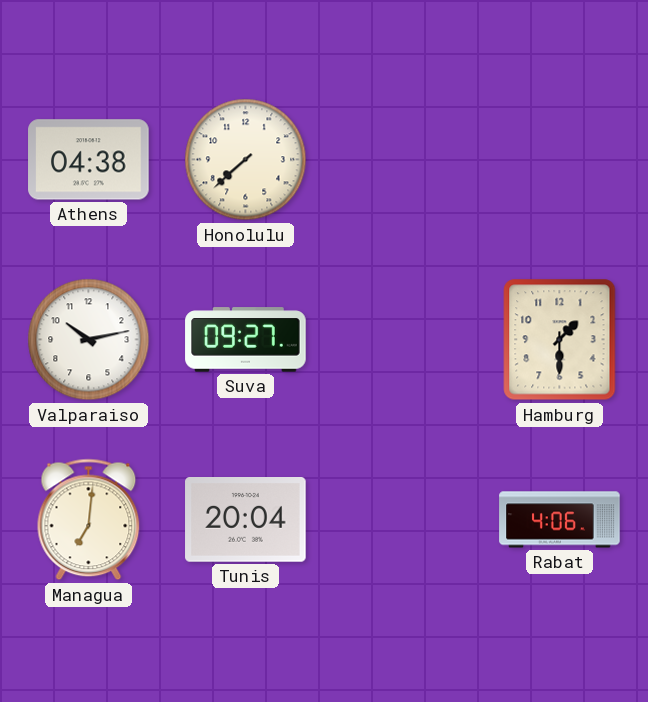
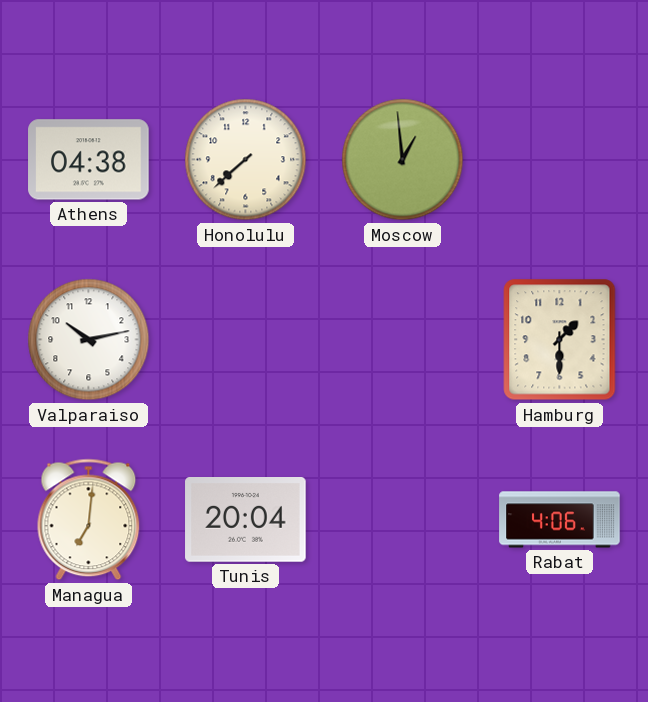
Moscow: none -> 12:59 (403, 160)
Suva: 09:27 -> none (246, 340)
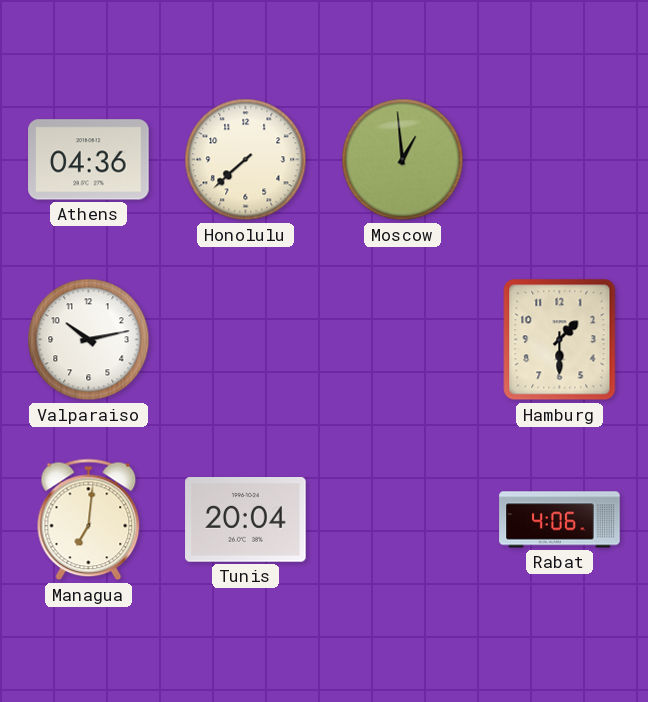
Athens: 04:38 -> 04:36 (89, 160)
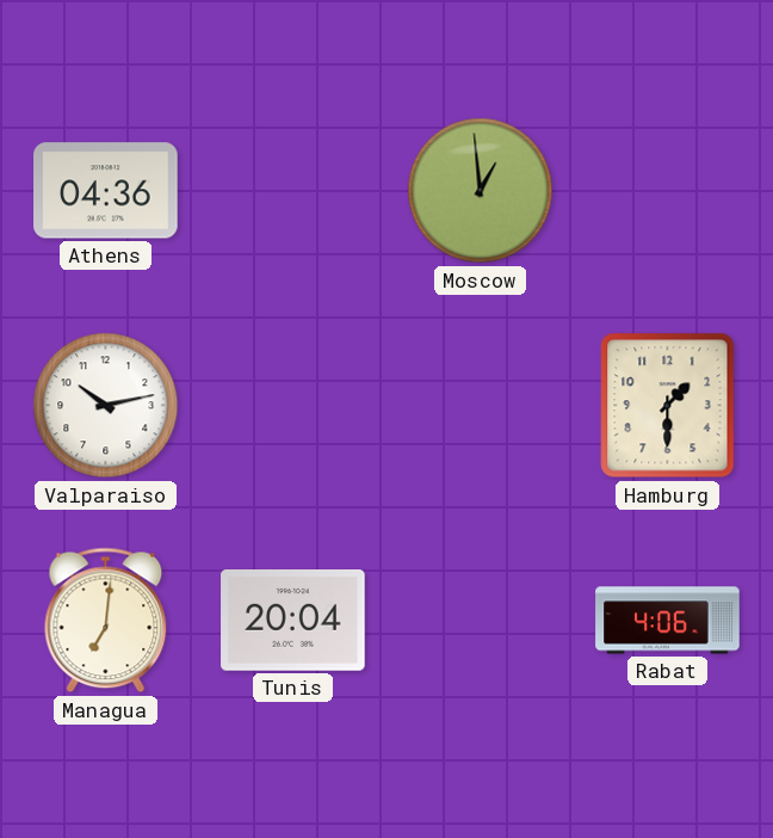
Honolulu: 7:38 -> none (246, 160)
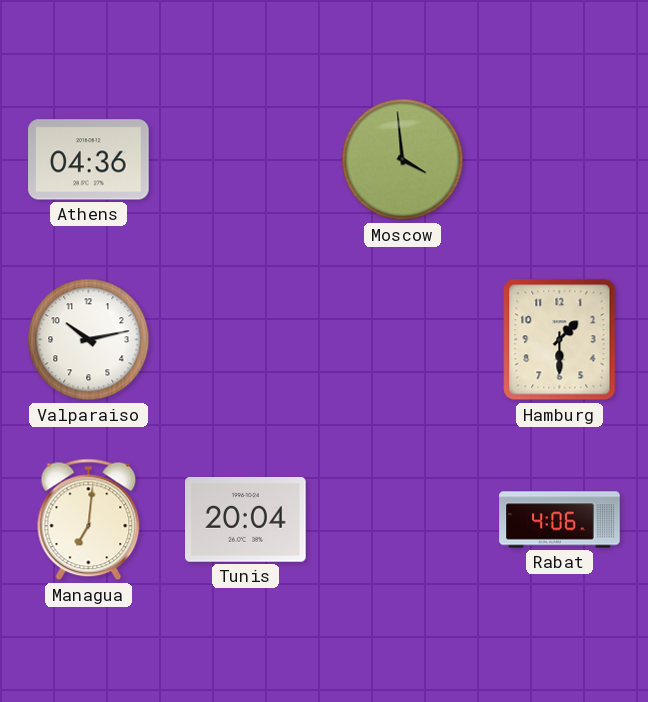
Moscow: 12:59 -> 3:59 (403, 160)
